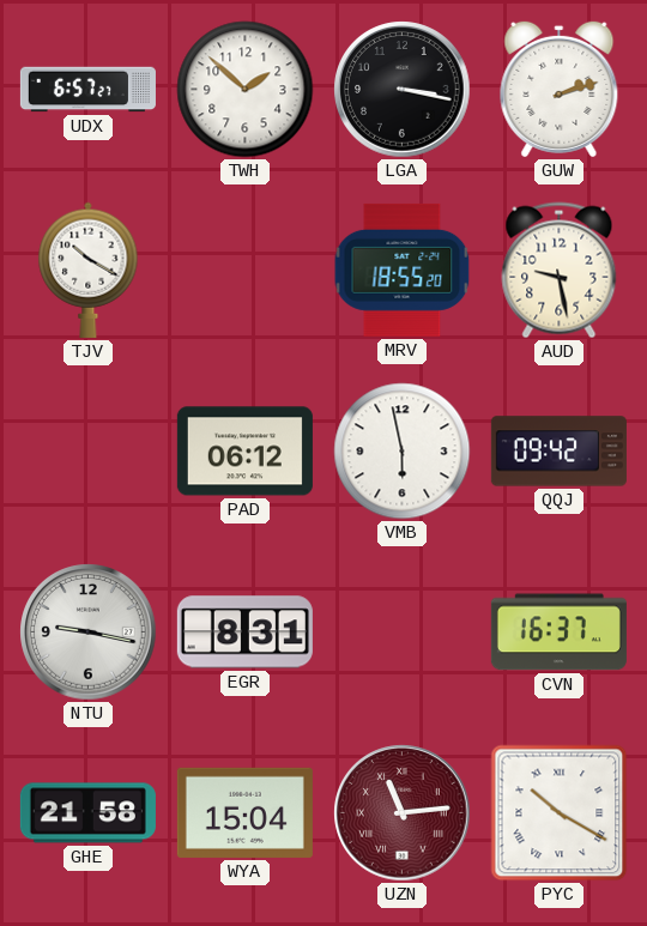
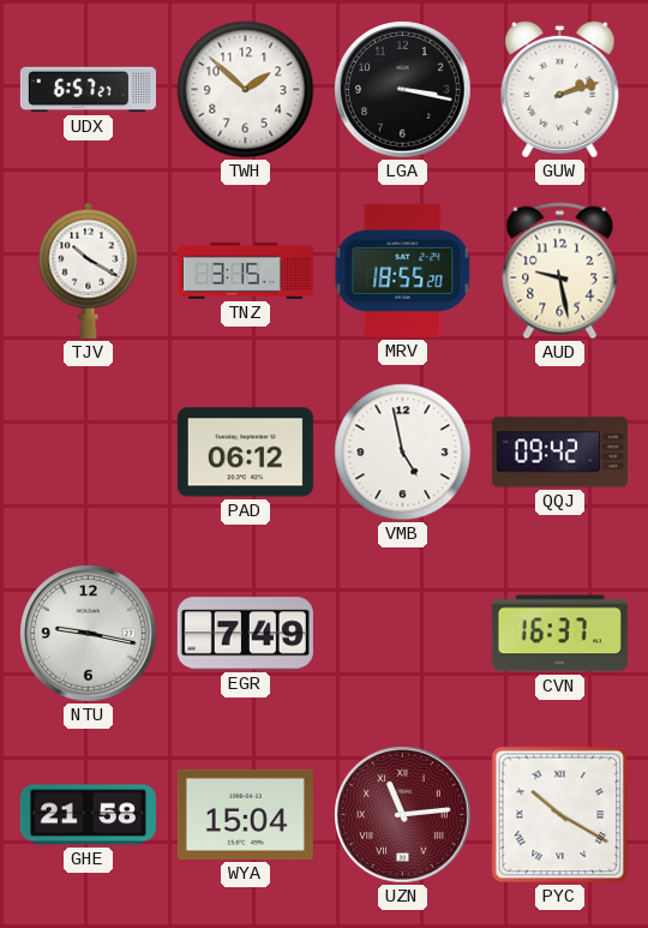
TNZ: none -> 3:15 (245, 270)
VMB: 5:58 -> 4:58 (403, 453)
EGR: 8:31 -> 7:49 (245, 634)
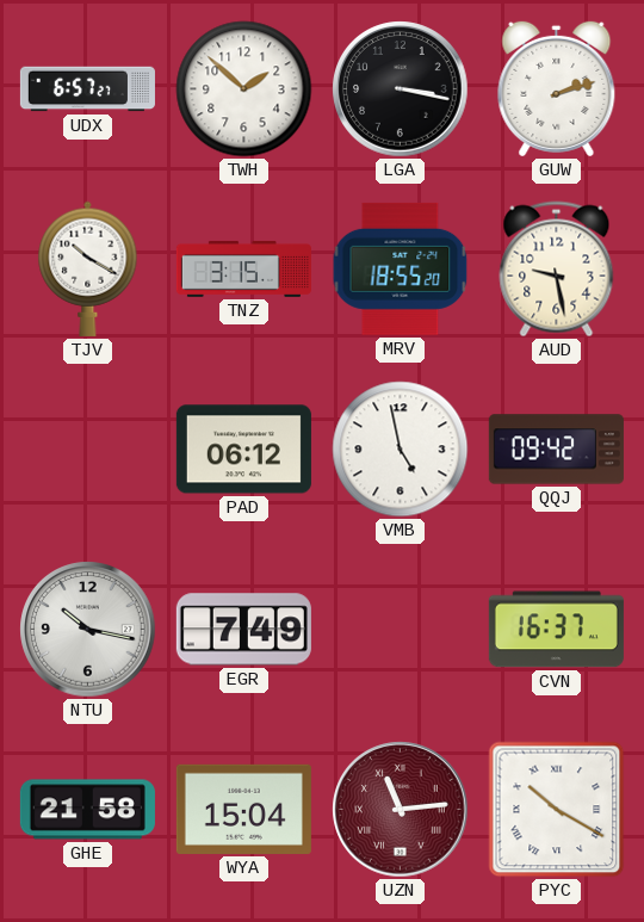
NTU: 9:17 -> 10:17 (88, 630)
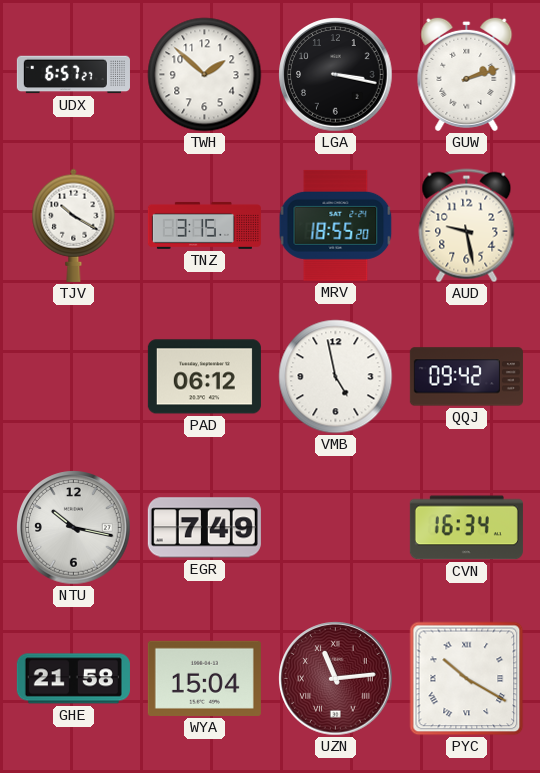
CVN: 16:37 -> 16:34 (466, 528)
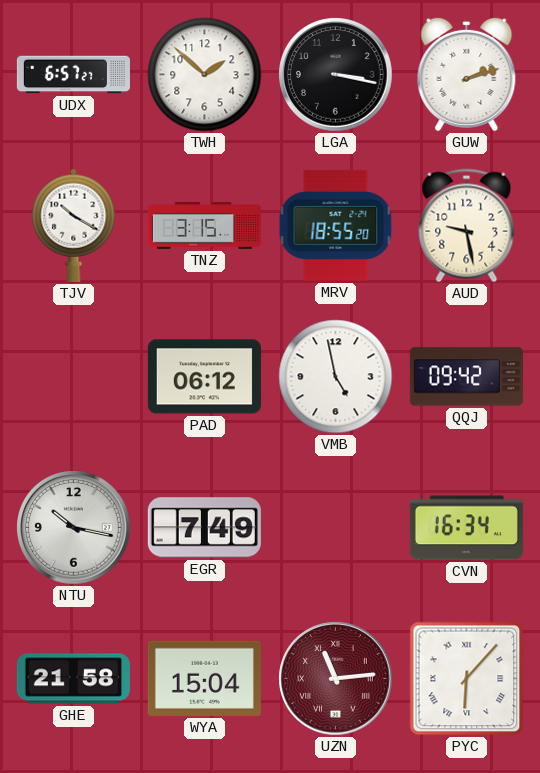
PYC: 10:20 -> 6:07 (467, 679)
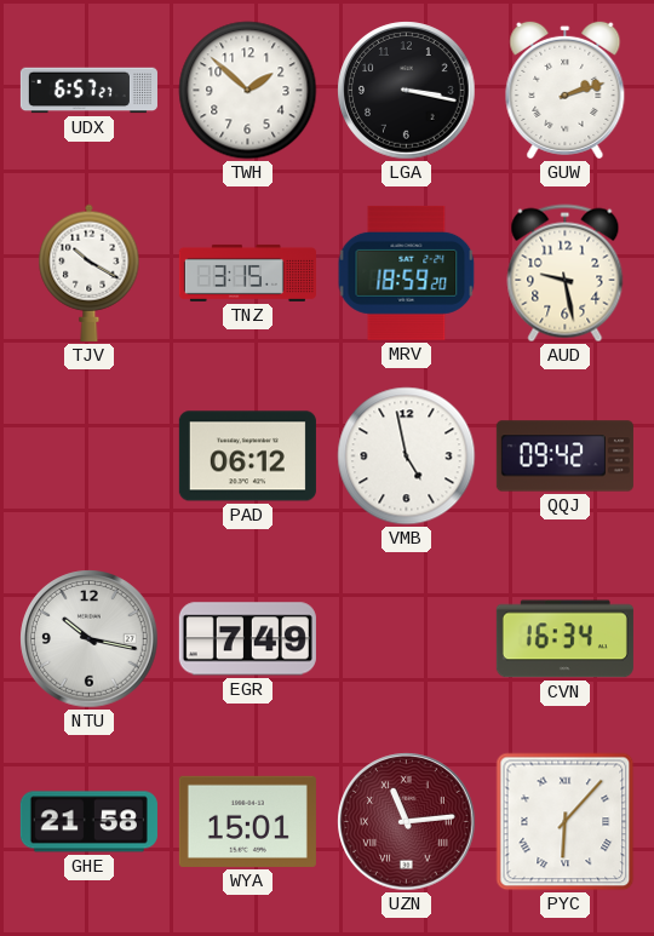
MRV: 18:55 -> 18:59 (407, 272)
WYA: 15:04 -> 15:01 (247, 821)
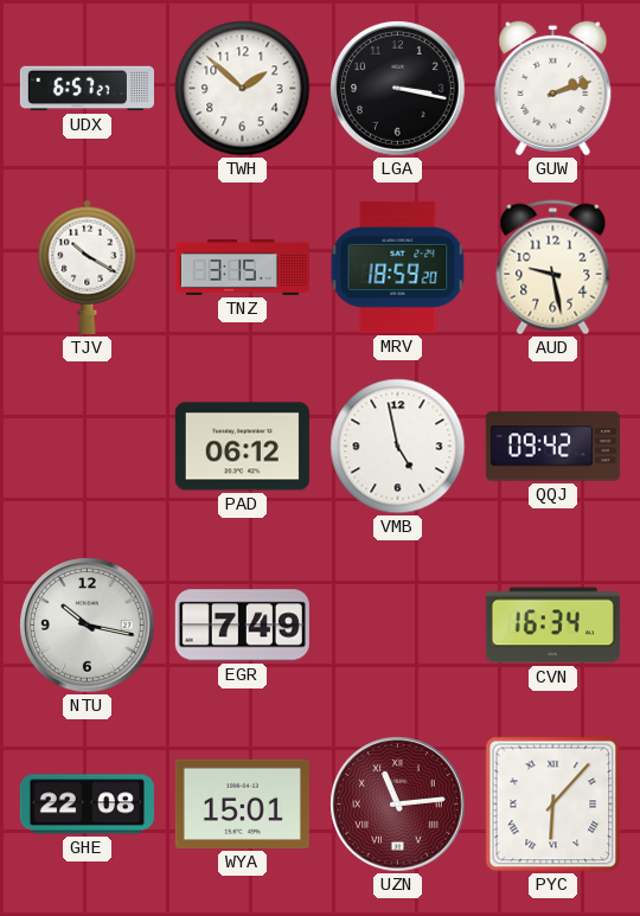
GHE: 21:58 -> 22:08 (87, 805)
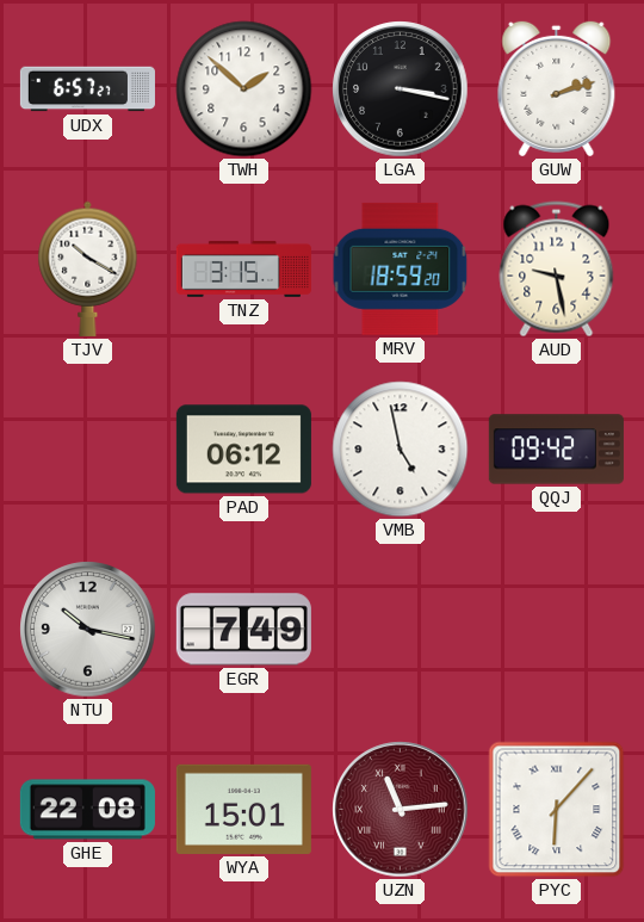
CVN: 16:34 -> none (552, 626)
